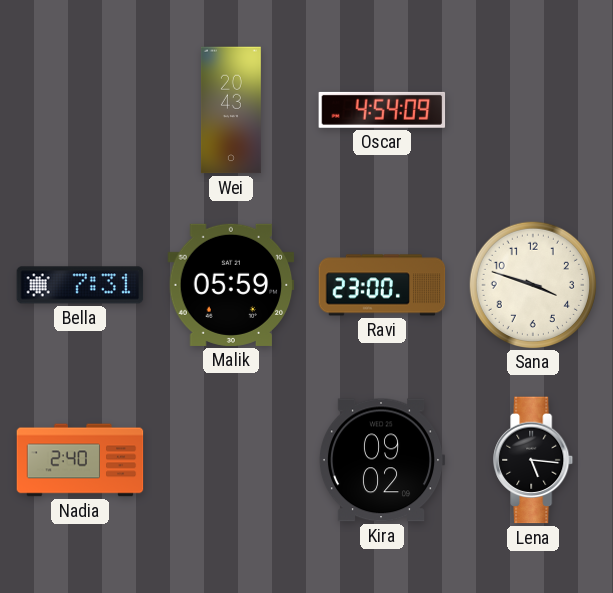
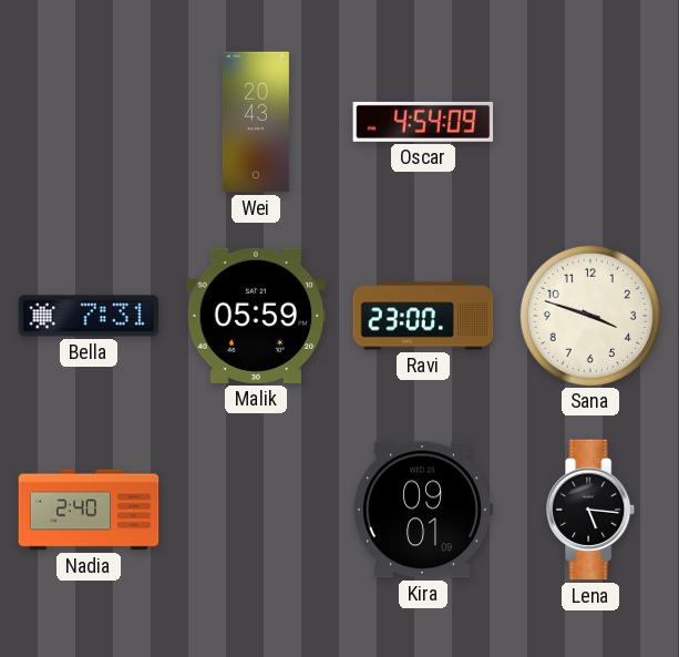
Kira: 09:02 -> 09:01 (423, 510)
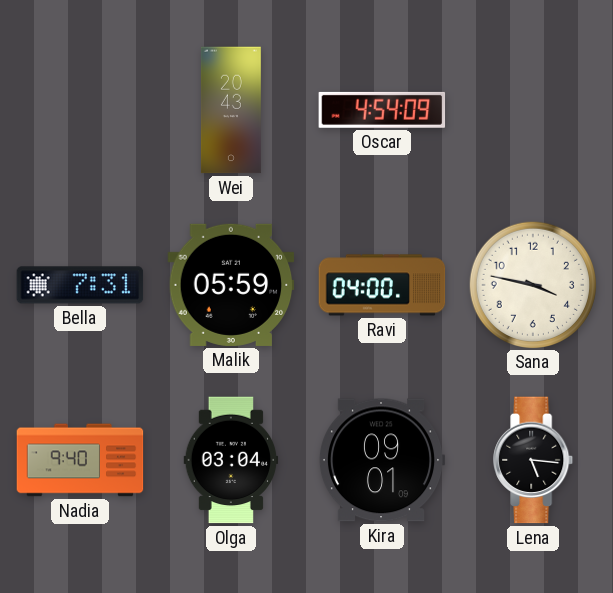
Ravi: 23:00 -> 04:00 (382, 285)
Sana: 3:48 -> 3:47 (532, 284)
Nadia: 2:40 -> 9:40 (80, 460)
Olga: none -> 03:04 (231, 460)
